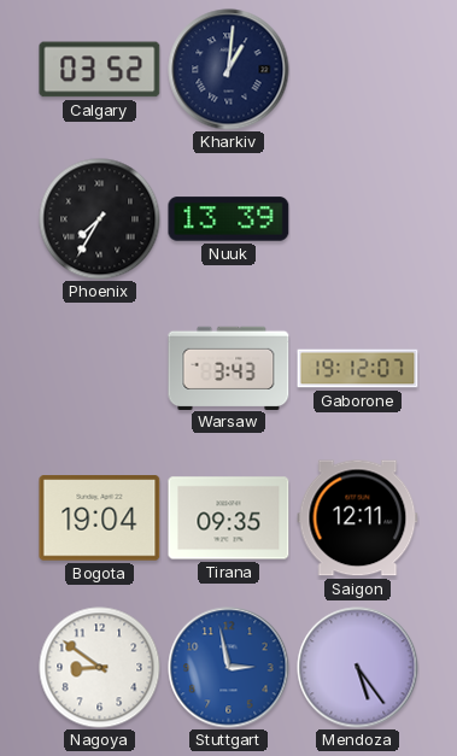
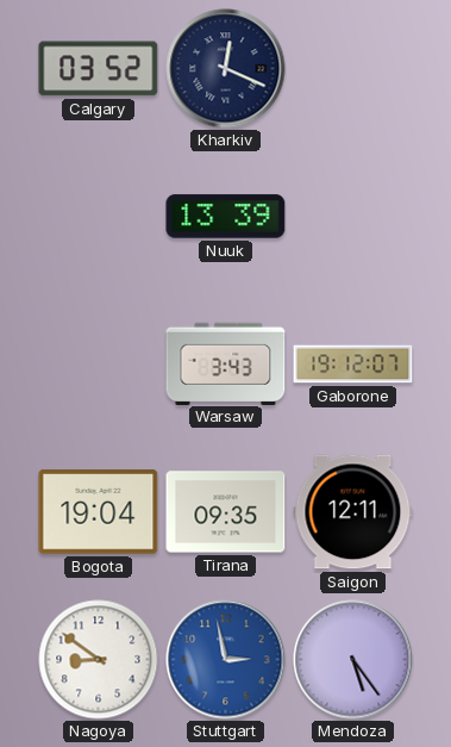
Kharkiv: 1:01 -> 12:19 (226, 69)
Phoenix: 7:35 -> none (100, 219)
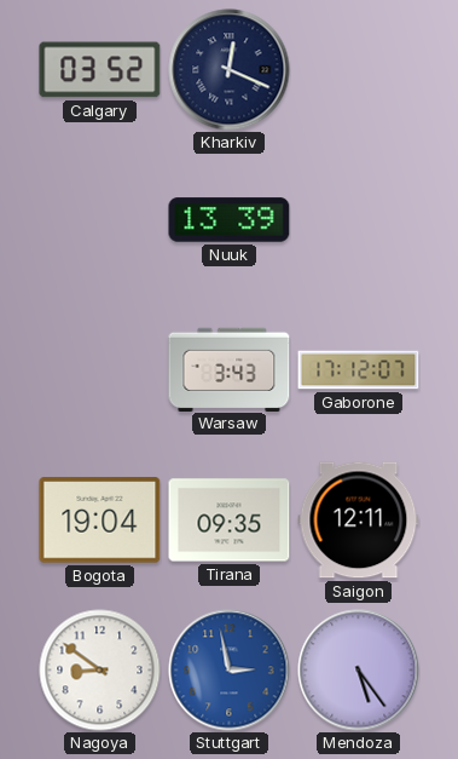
Gaborone: 19:12 -> 17:12 (359, 370)
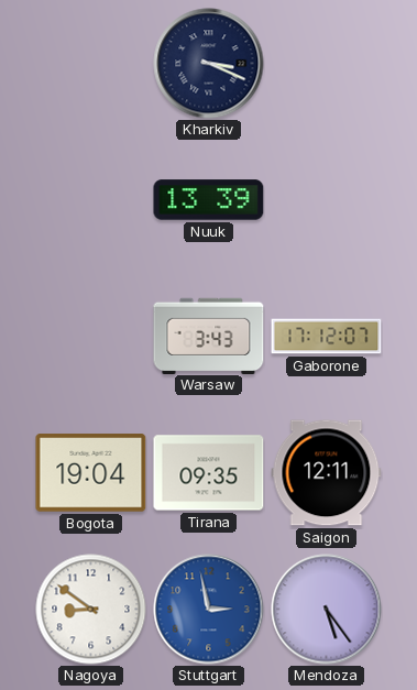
Calgary: 03:52 -> none (100, 70)
Kharkiv: 12:19 -> 3:19 (209, 64)
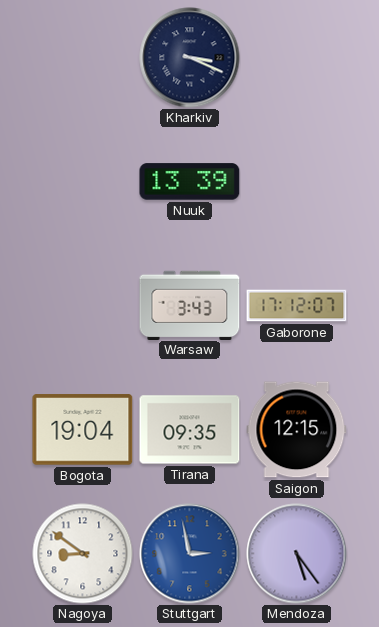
Saigon: 12:11 -> 12:15 (297, 430)
